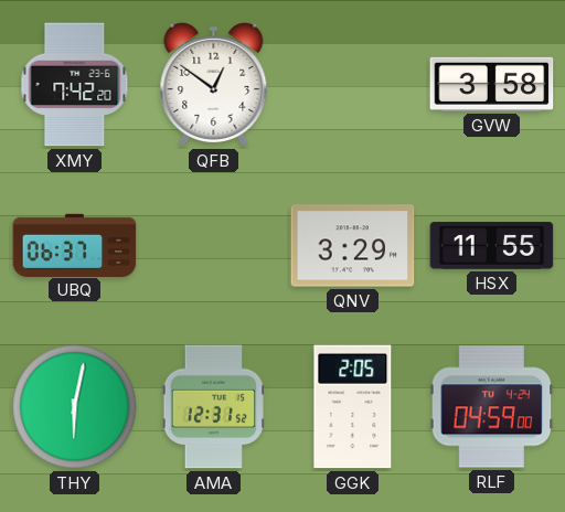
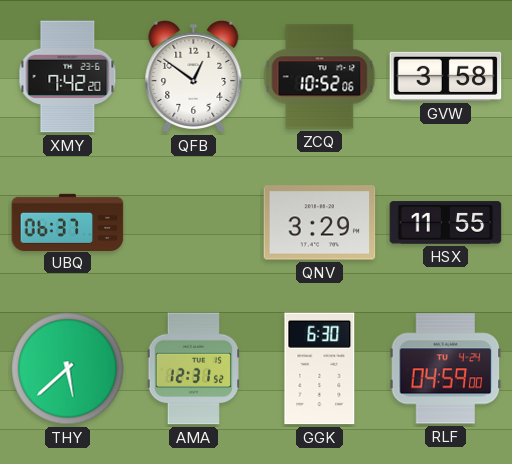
ZCQ: none -> 10:52 (320, 77)
THY: 6:02 -> 5:38 (68, 369)
GGK: 2:05 -> 6:30 (320, 369)
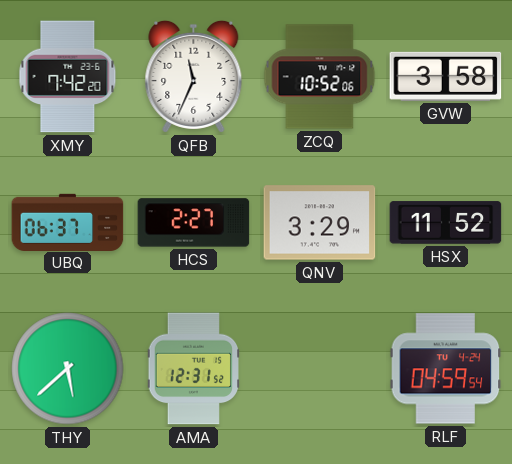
QFB: 12:51 -> 11:34 (194, 76)
HCS: none -> 2:27 (194, 223)
HSX: 11:55 -> 11:52 (446, 223)
GGK: 6:30 -> none (320, 369)
RLF: 04:59:00 -> 04:59:54 (446, 369)
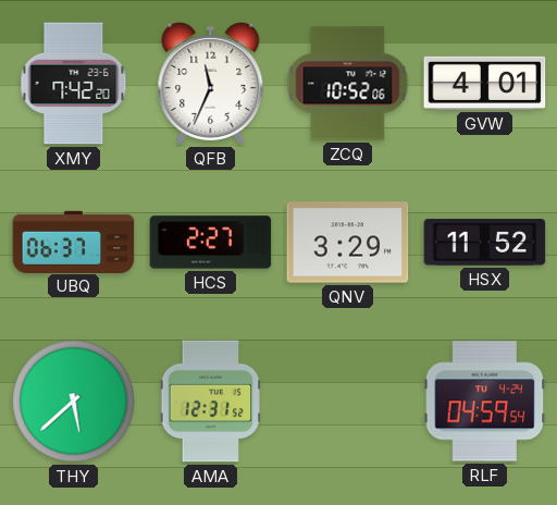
GVW: 3:58 -> 4:01 (485, 83)
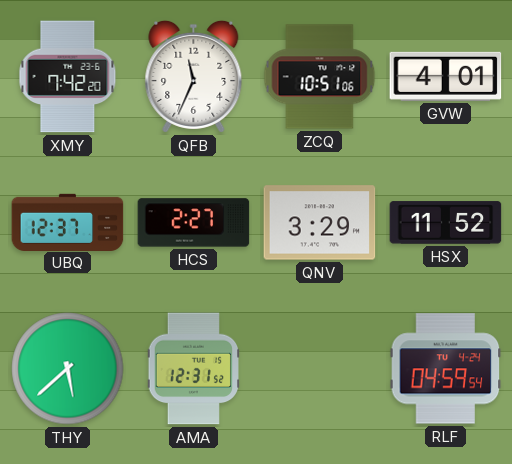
ZCQ: 10:52 -> 10:51 (320, 77)
UBQ: 06:37 -> 12:37 (68, 222)
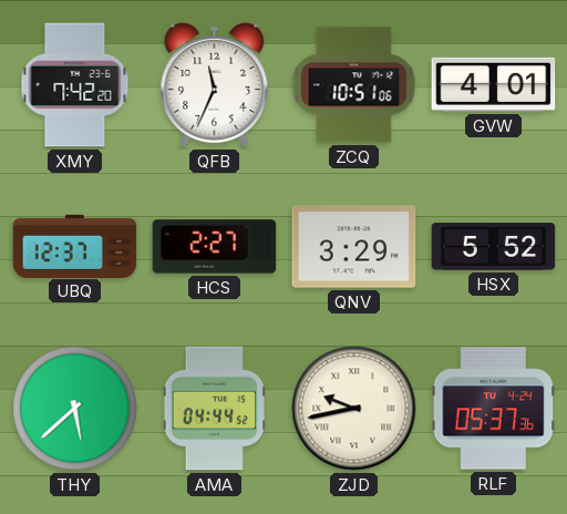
HSX: 11:52 -> 5:52 (494, 247)
AMA: 12:31 -> 04:44 (214, 409)
ZJD: none -> 9:43 (354, 409)
RLF: 04:59 -> 05:37 (494, 409)
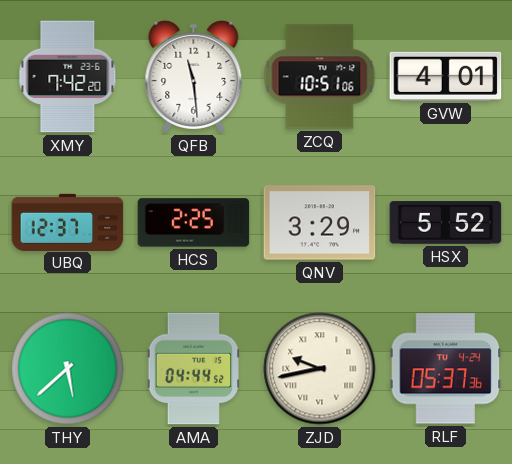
QFB: 11:34 -> 11:29 (194, 76)
HCS: 2:27 -> 2:25 (194, 223)
